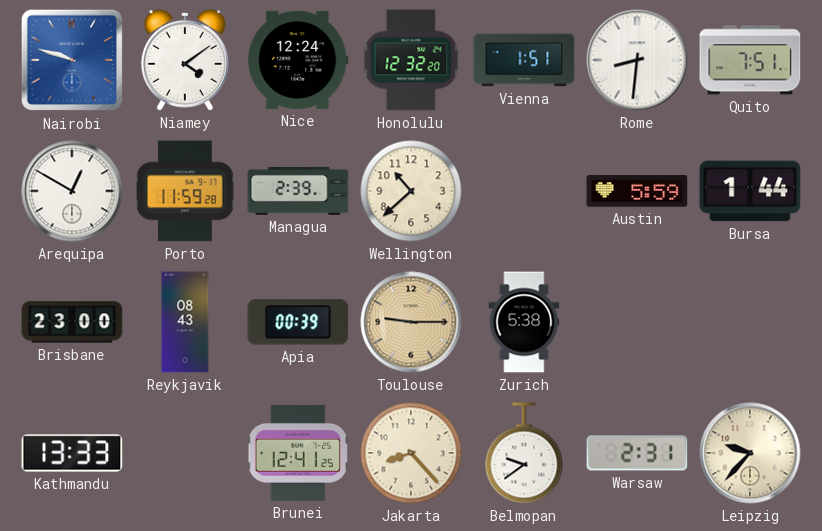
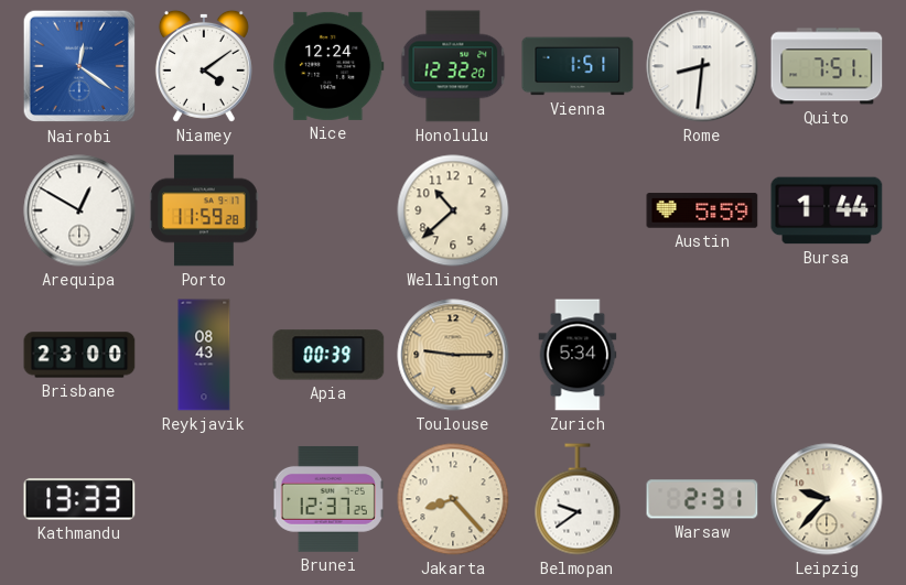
Nairobi: 9:48 -> 12:21 (79, 66)
Managua: 2:39 -> none (298, 191)
Zurich: 5:38 -> 5:34 (578, 355)
Brunei: 12:41 -> 12:37 (328, 499)
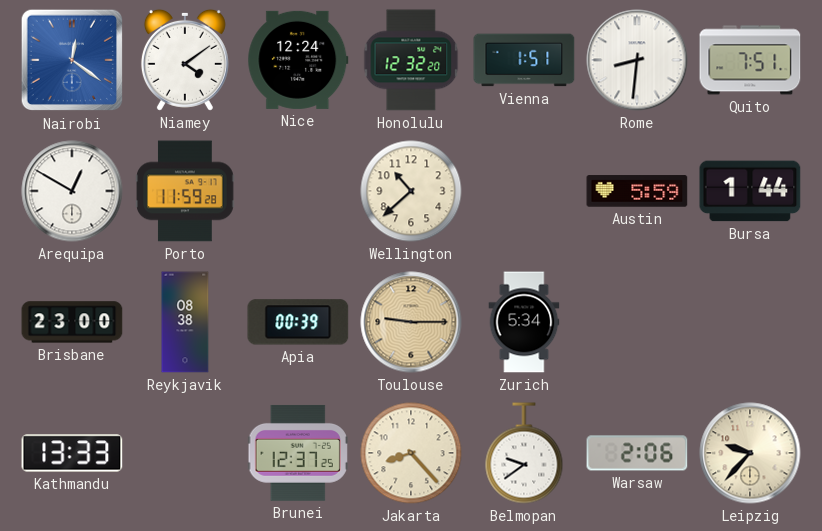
Reykjavik: 08:43 -> 08:38 (185, 322)
Warsaw: 2:31 -> 2:06 (637, 453)
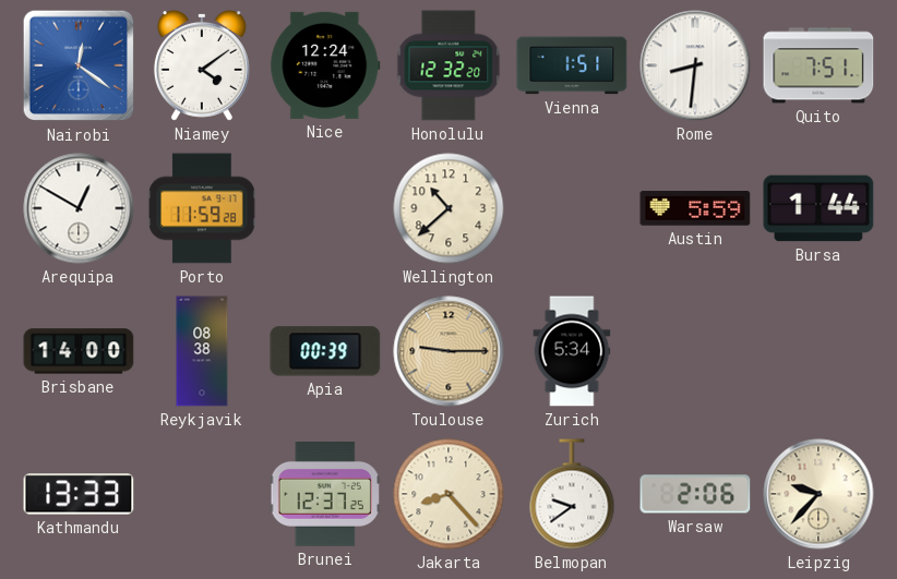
Brisbane: 23:00 -> 14:00 (79, 351)
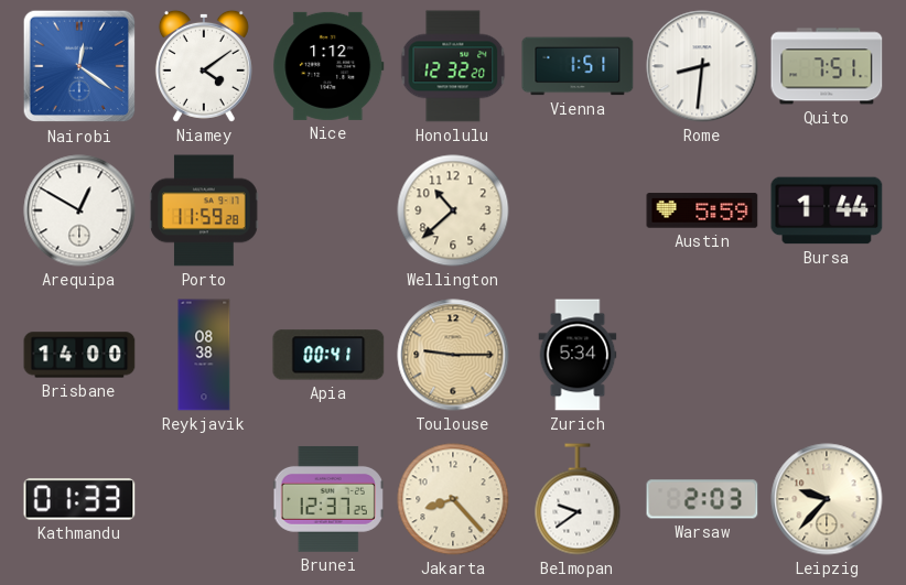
Nice: 12:24 -> 1:12 (328, 66)
Apia: 00:39 -> 00:41 (328, 355)
Kathmandu: 13:33 -> 01:33 (79, 499)
Warsaw: 2:06 -> 2:03 (702, 499)
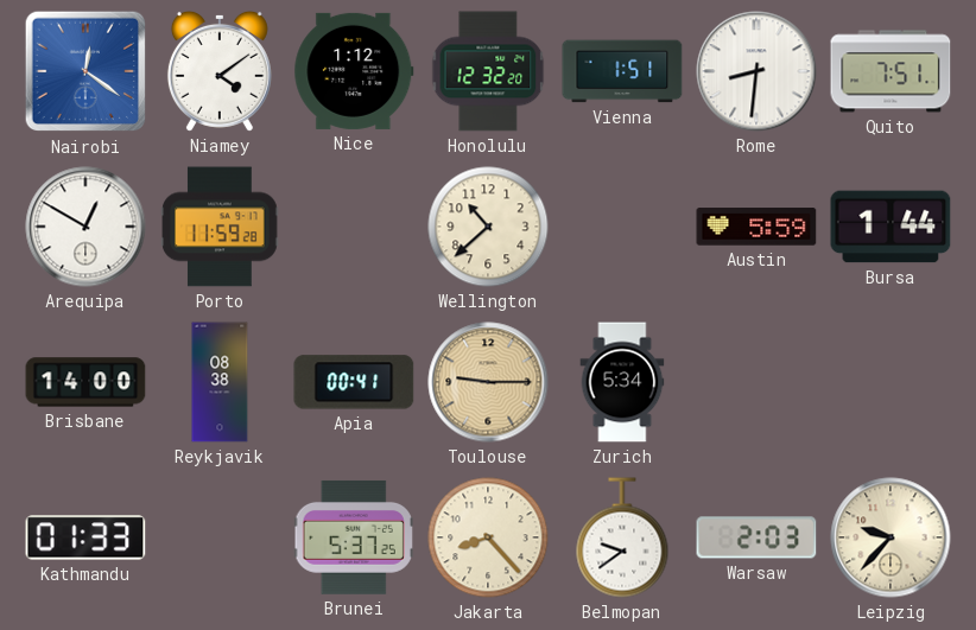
Brunei: 12:37 -> 5:37 (354, 537)
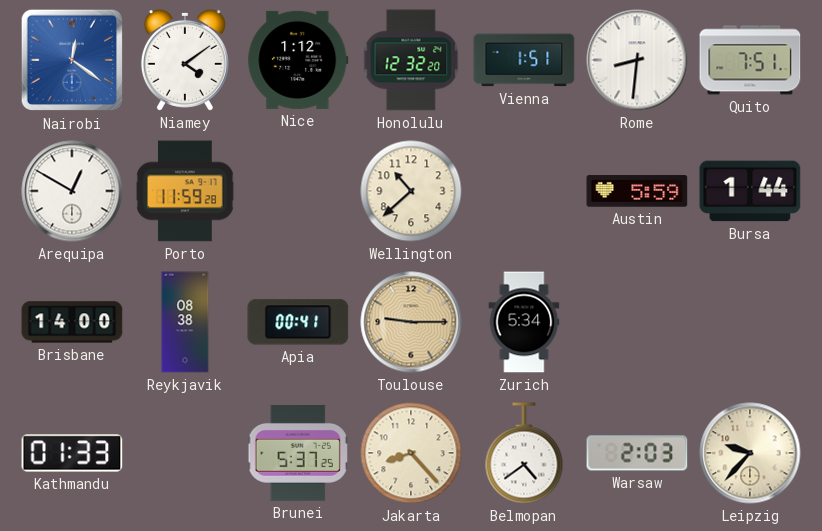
Belmopan: 9:39 -> 4:39 (524, 453)
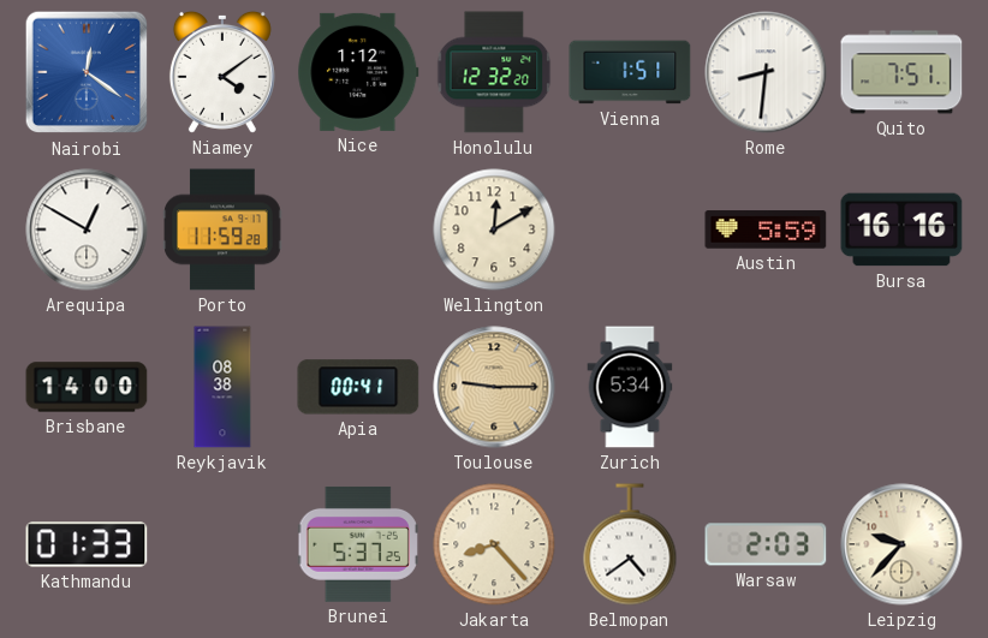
Wellington: 10:38 -> 12:10 (494, 229)
Bursa: 1:44 -> 16:16 (901, 229)
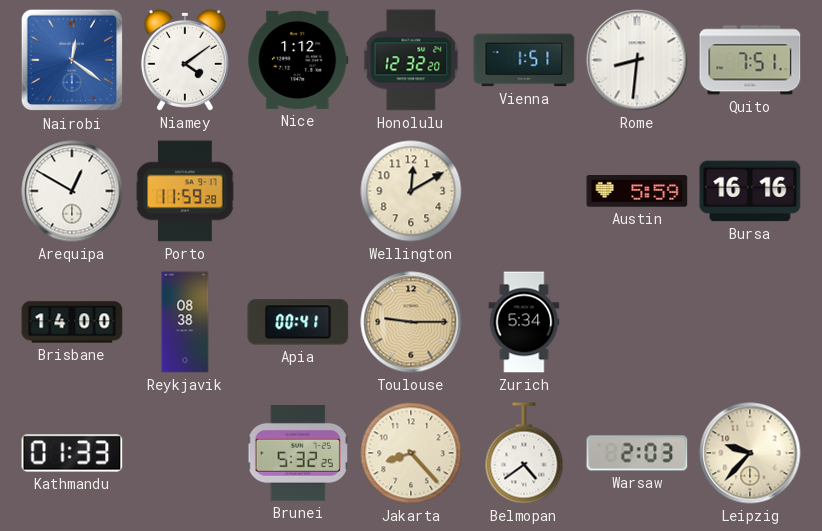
Brunei: 5:37 -> 5:32 (298, 453)
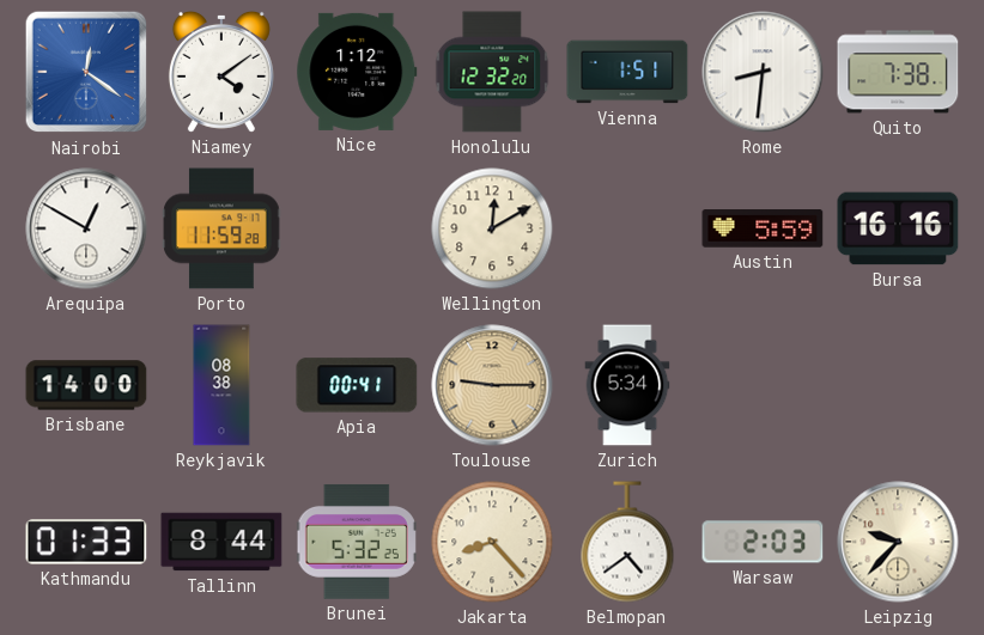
Quito: 7:51 -> 7:38 (898, 72)
Tallinn: none -> 8:44 (221, 542)
